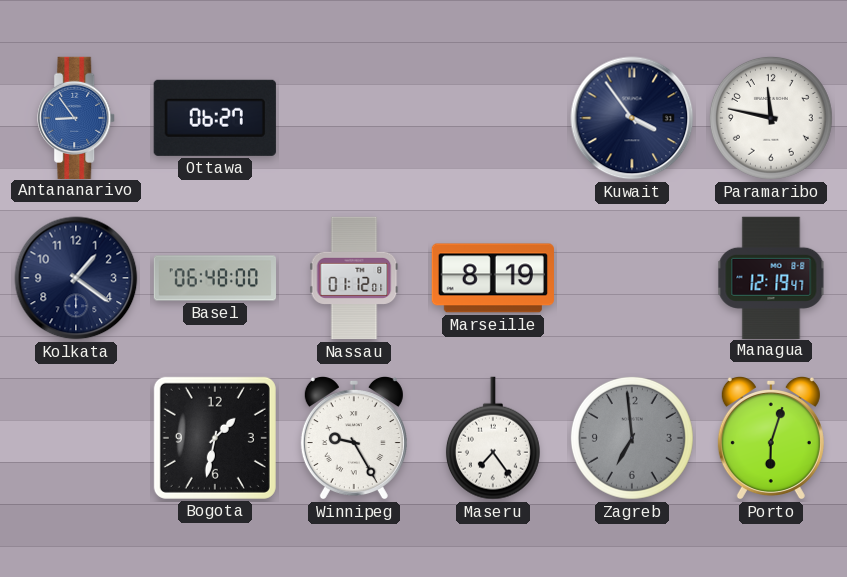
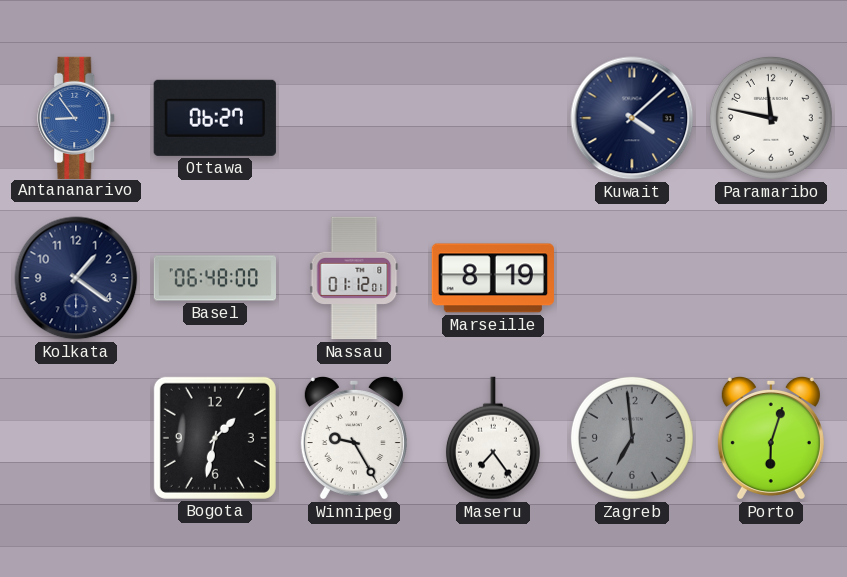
Kuwait: 3:54 -> 4:08 (632, 118)
Managua: 12:19 -> none (771, 277)
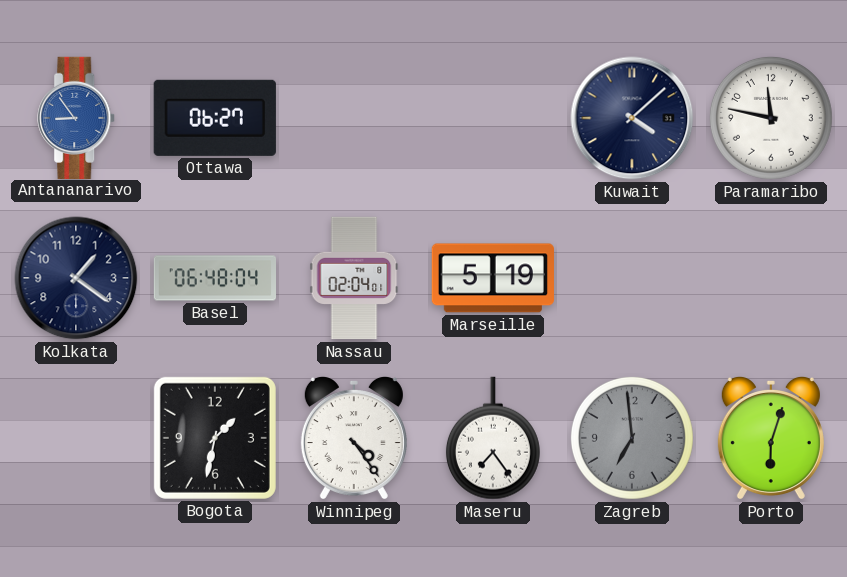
Basel: 06:48:00 -> 06:48:04 (215, 278)
Nassau: 01:12 -> 02:04 (354, 278)
Marseille: 8:19 -> 5:19 (493, 278)
Winnipeg: 9:25 -> 4:24 (354, 438)
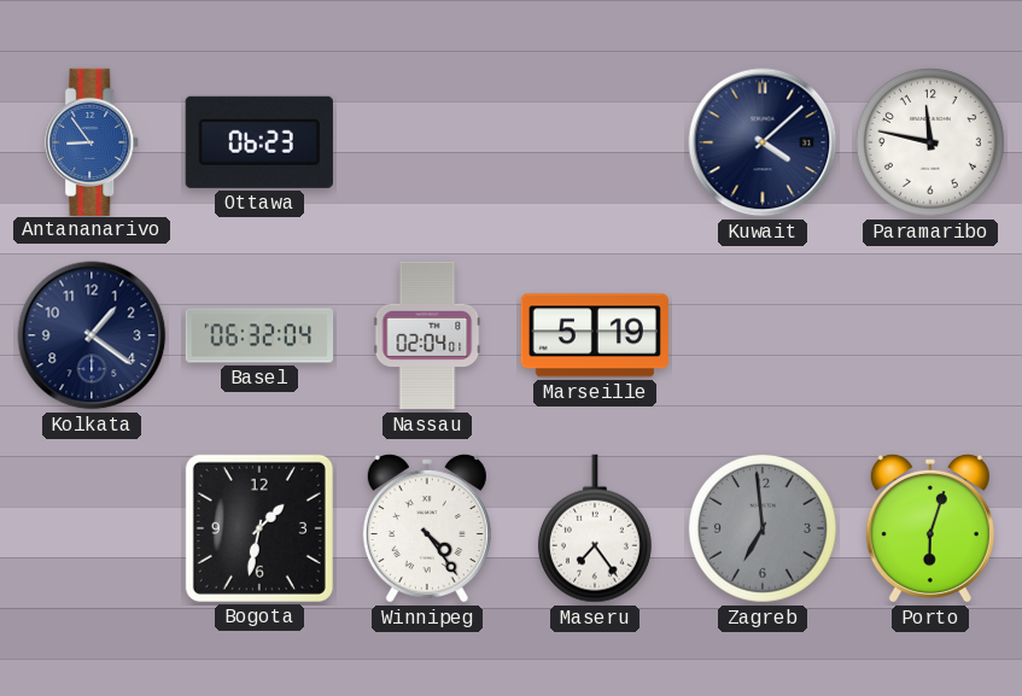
Ottawa: 06:27 -> 06:23 (259, 142)
Basel: 06:48 -> 06:32 (259, 335)
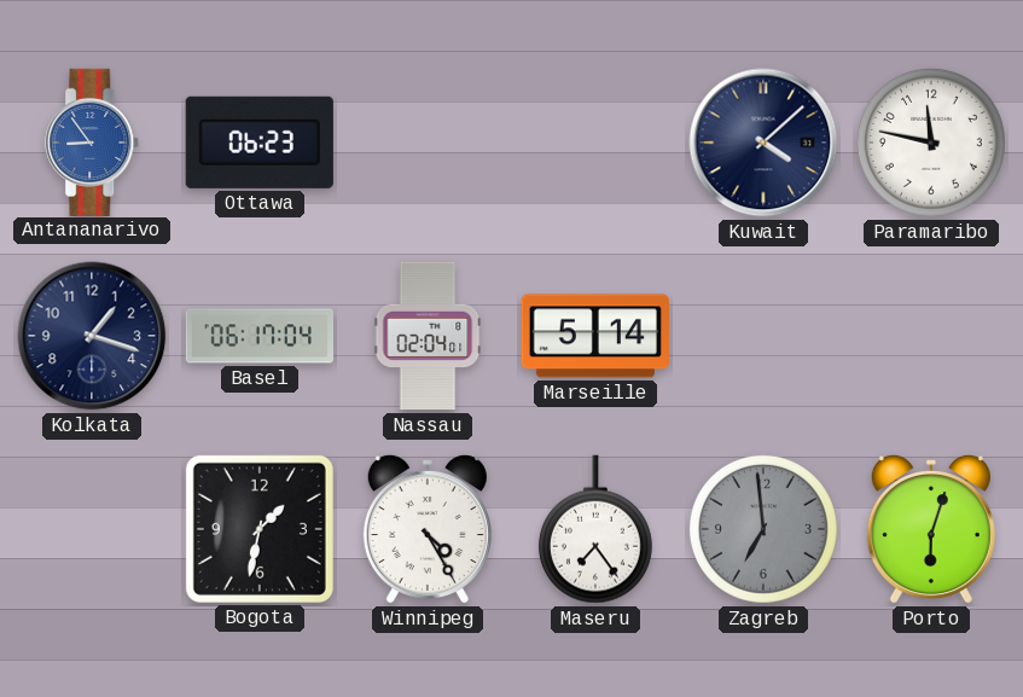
Kolkata: 1:21 -> 1:18 (92, 336)
Basel: 06:32 -> 06:17 (260, 336)
Marseille: 5:19 -> 5:14 (595, 336)
Winnipeg: 4:24 -> 4:25 (428, 529)
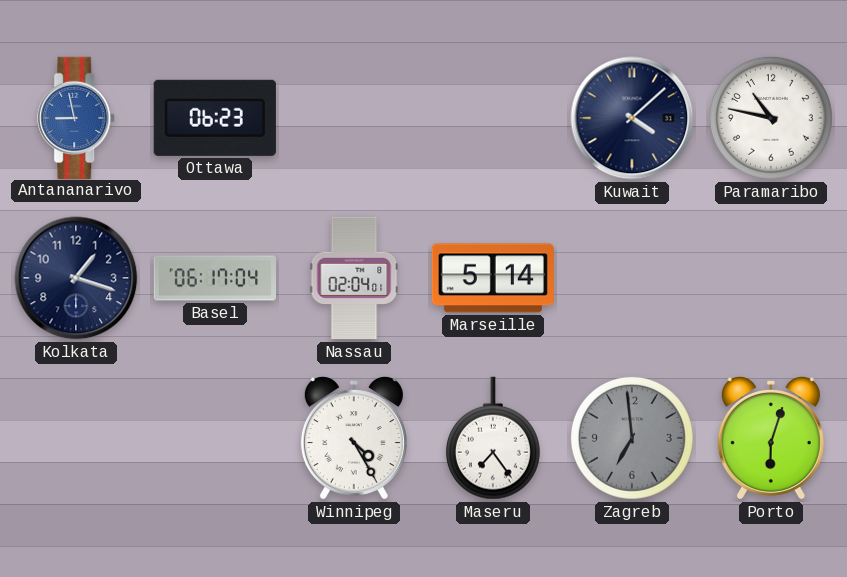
Antananarivo: 8:54 -> 8:58 (77, 117)
Paramaribo: 11:47 -> 10:47 (771, 118)
Bogota: 1:32 -> none (260, 529)
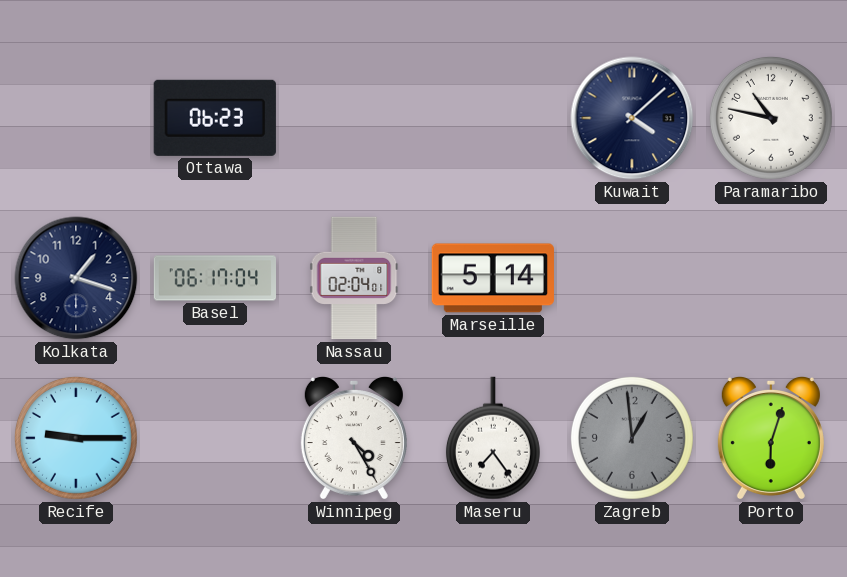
Antananarivo: 8:58 -> none (77, 117)
Recife: none -> 9:15 (76, 438)
Zagreb: 6:59 -> 12:59 (632, 438)
